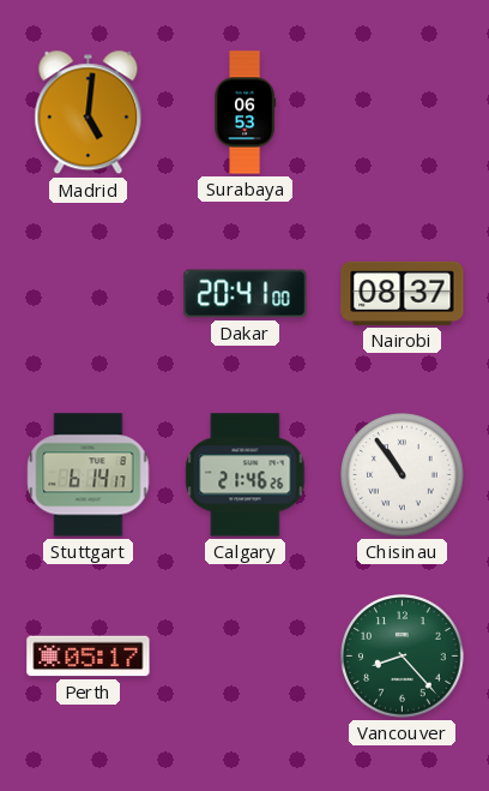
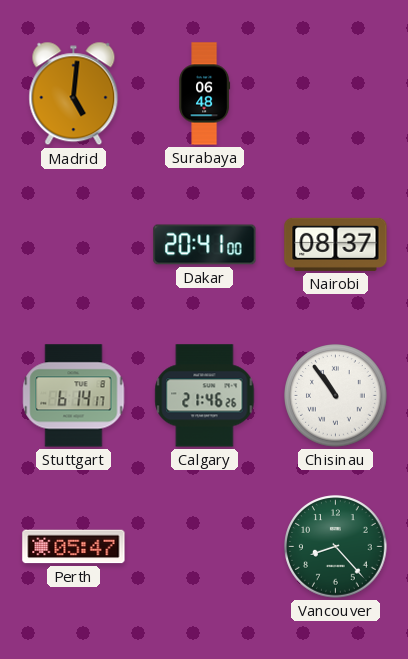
Surabaya: 06:53 -> 06:48 (205, 94)
Perth: 05:17 -> 05:47 (74, 547)
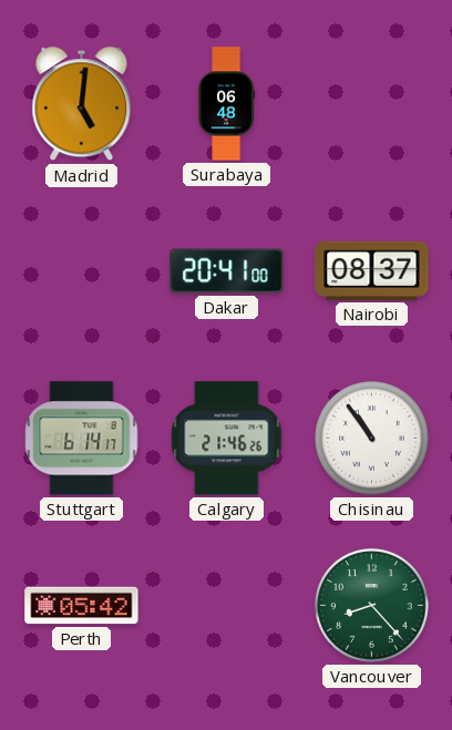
Perth: 05:47 -> 05:42 (82, 606)
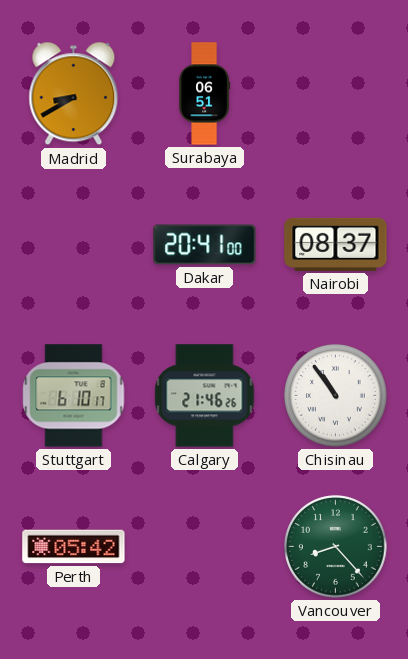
Madrid: 5:01 -> 8:40 (74, 94)
Surabaya: 06:48 -> 06:51 (205, 94)
Stuttgart: 6:14 -> 6:10 (74, 396)
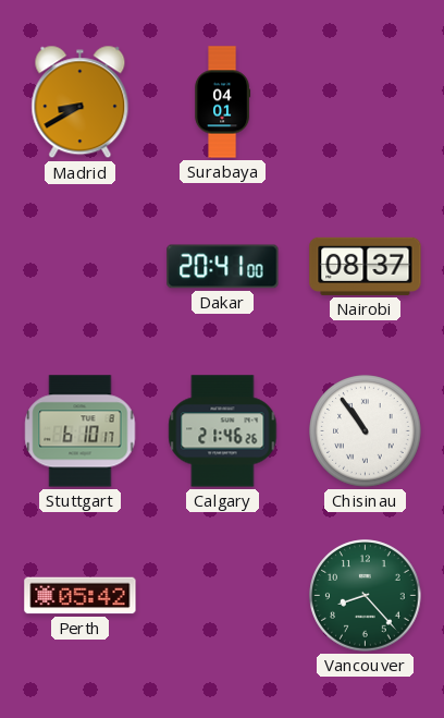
Surabaya: 06:51 -> 04:01 (223, 102)
